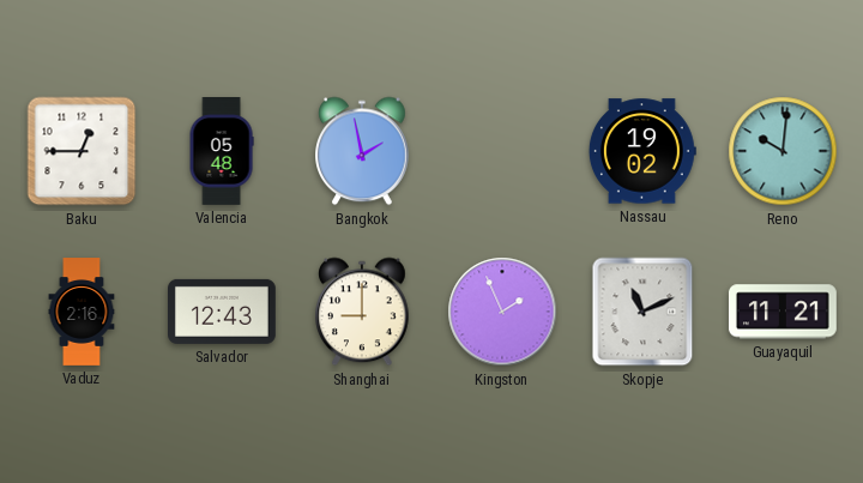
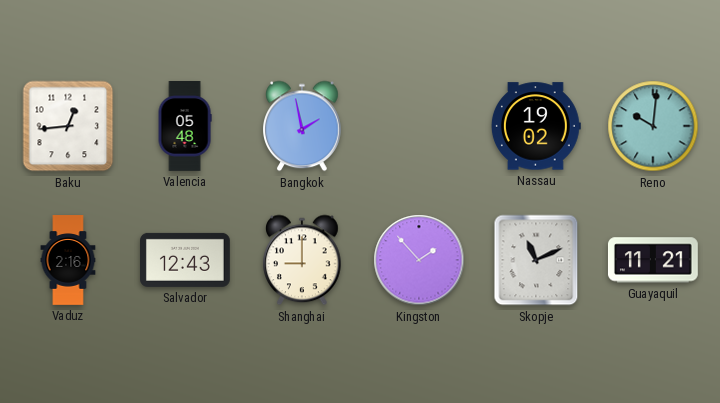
Baku: 12:45 -> 12:44 (68, 126)
Kingston: 1:56 -> 1:53 (419, 260)
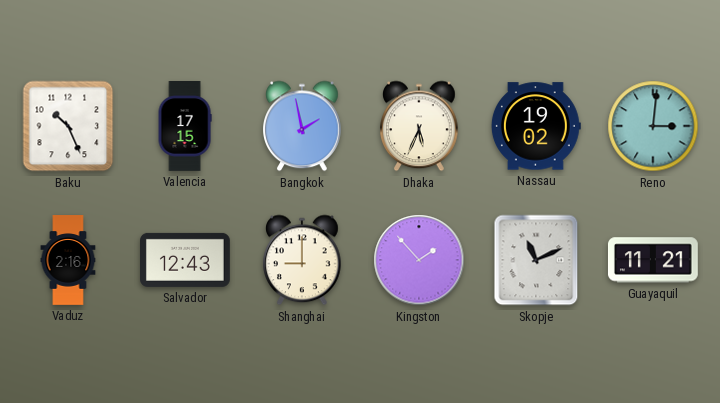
Baku: 12:44 -> 10:26 (68, 126)
Valencia: 05:48 -> 17:15 (185, 127)
Dhaka: none -> 5:34 (420, 126)
Reno: 10:01 -> 3:01 (653, 126)
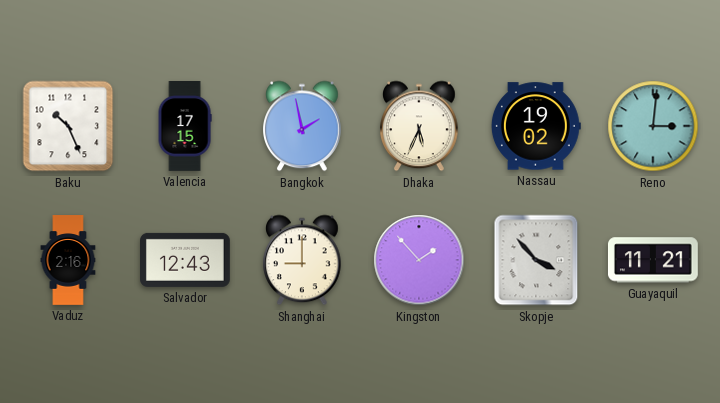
Skopje: 11:11 -> 3:53 (536, 260)
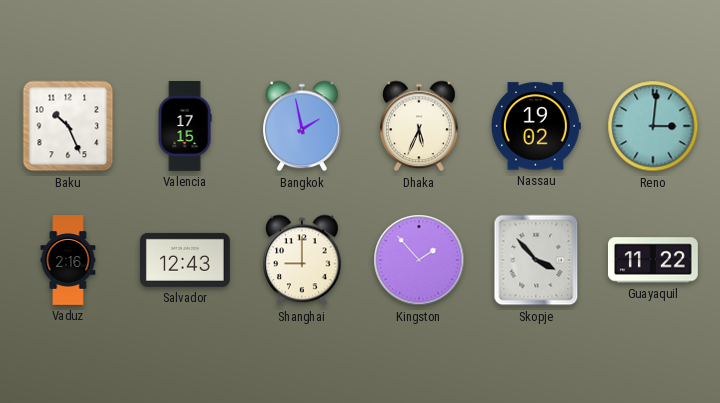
Guayaquil: 11:21 -> 11:22 (653, 260)
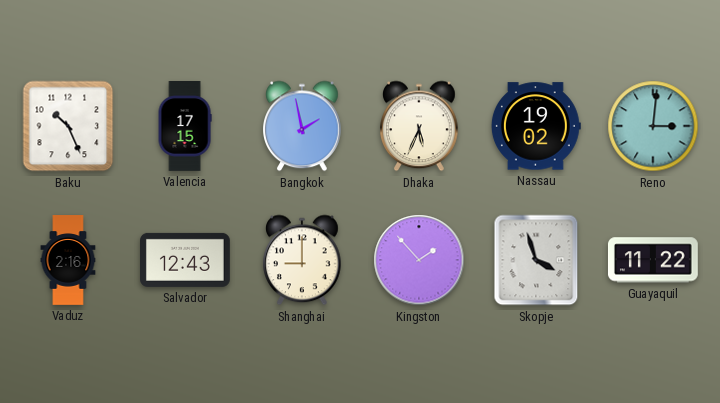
Skopje: 3:53 -> 3:57 (536, 260)
